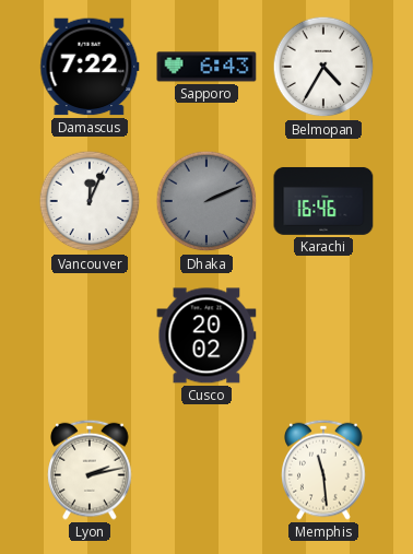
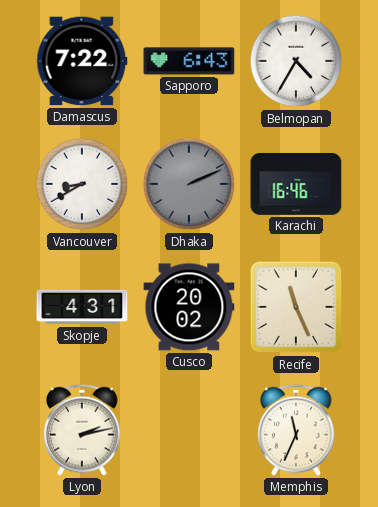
Vancouver: 12:04 -> 8:40 (82, 184)
Skopje: none -> 4:31 (82, 307)
Recife: none -> 11:26 (296, 307)
Memphis: 11:29 -> 11:34 (296, 430)
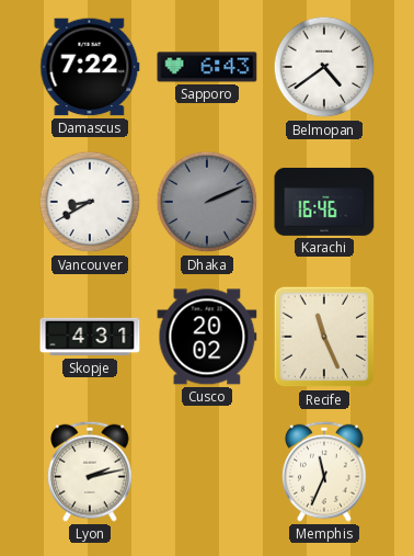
Belmopan: 4:35 -> 4:39 (324, 67)
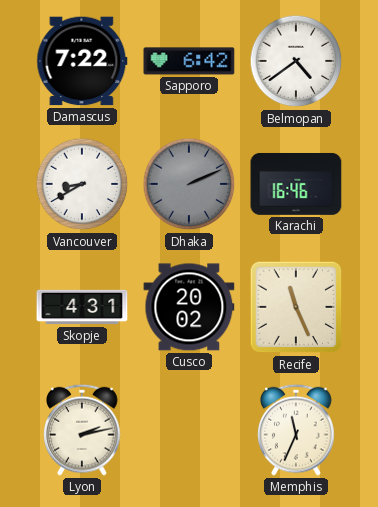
Sapporo: 6:43 -> 6:42 (189, 61)
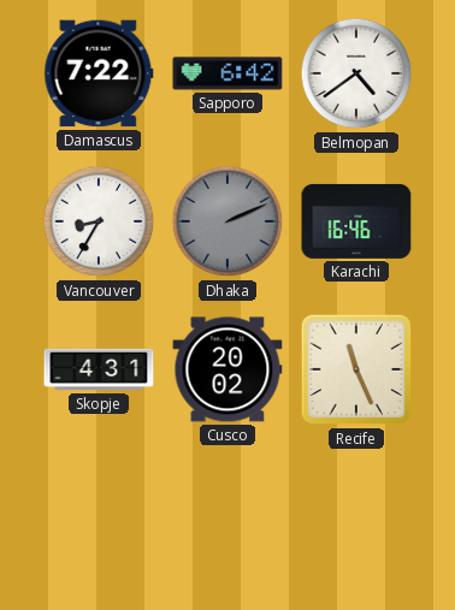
Vancouver: 8:40 -> 8:35 (99, 221)
Lyon: 2:13 -> none (82, 430)
Memphis: 11:34 -> none (296, 430)
